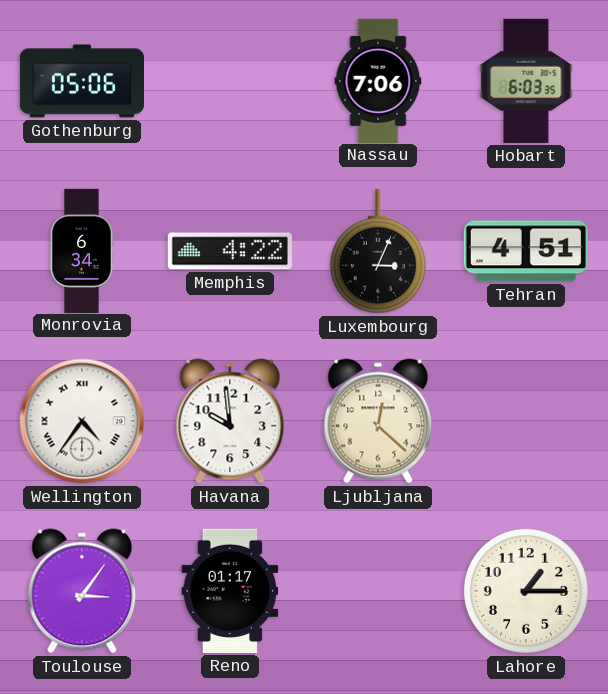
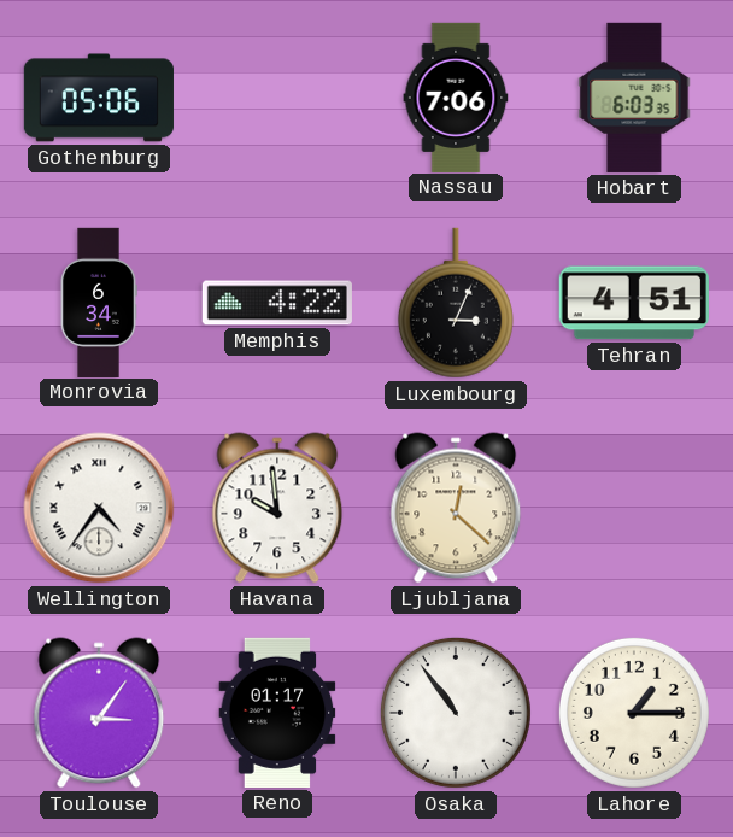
Osaka: none -> 10:54 (456, 713)
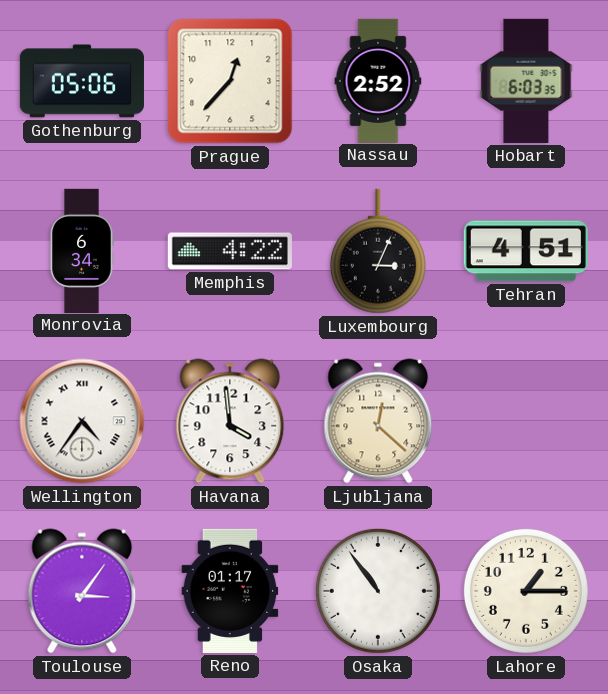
Prague: none -> 12:37 (230, 81)
Nassau: 7:06 -> 2:52 (378, 80)
Havana: 9:59 -> 3:59 (230, 421)
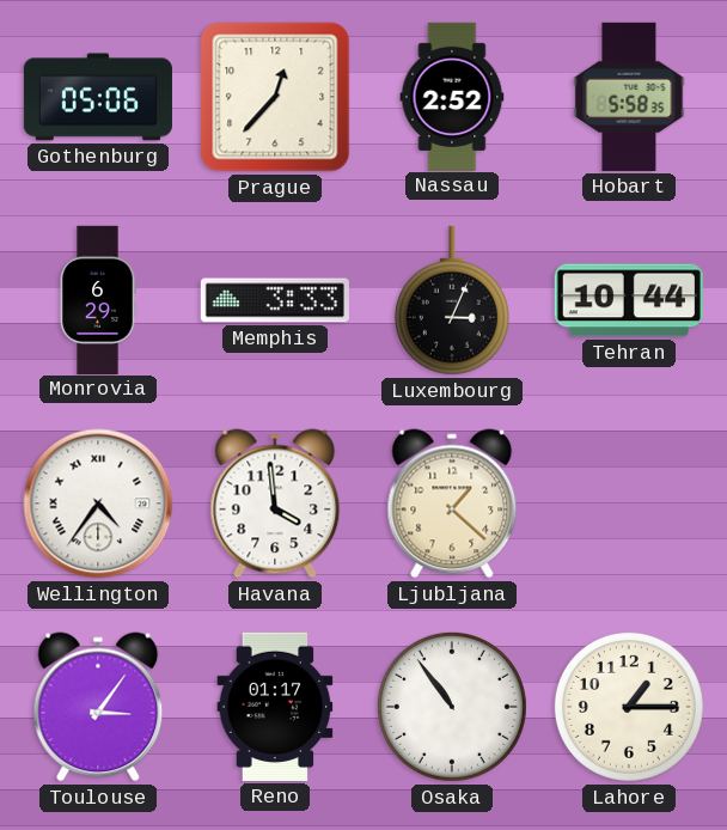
Hobart: 6:03 -> 5:58 (629, 97)
Monrovia: 6:34 -> 6:29 (98, 299)
Memphis: 4:22 -> 3:33 (275, 300)
Tehran: 4:51 -> 10:44 (629, 300)
Ljubljana: 12:22 -> 1:22 (452, 504)
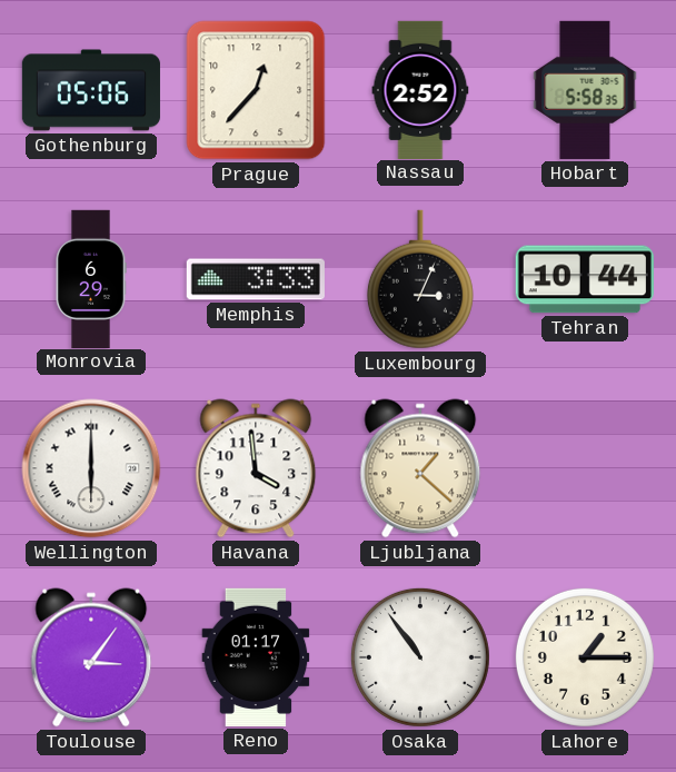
Wellington: 4:36 -> 6:00 (91, 468)
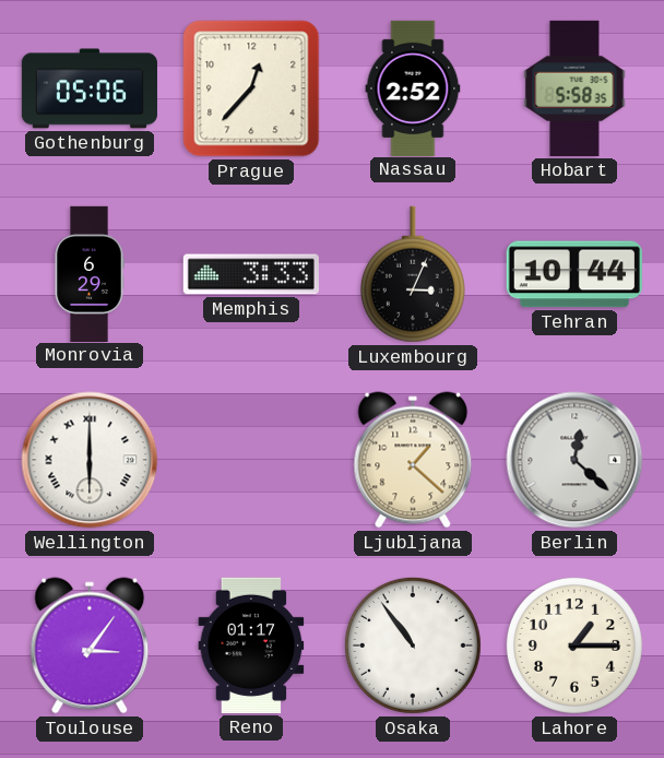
Havana: 3:59 -> none (256, 468)
Berlin: none -> 12:22 (574, 460)
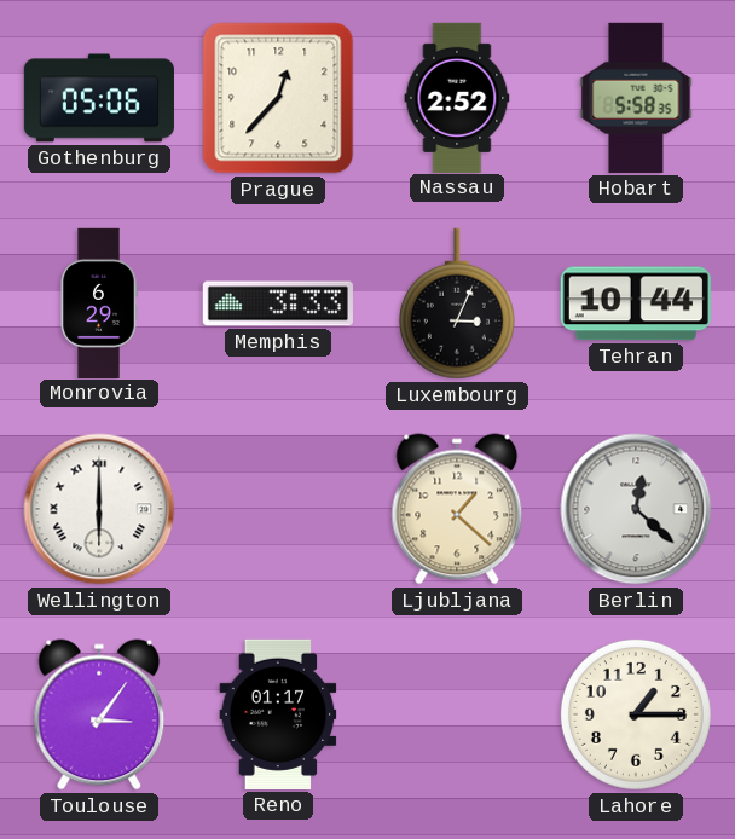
Osaka: 10:54 -> none (413, 646)
